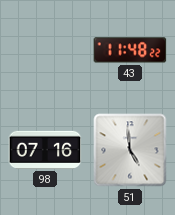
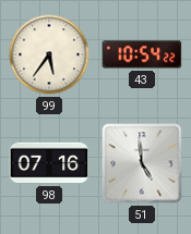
99: none -> 5:36 (49, 54)
43: 11:48 -> 10:54 (142, 54)
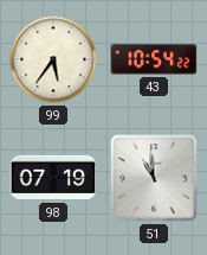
98: 07:16 -> 07:19 (53, 178)
51: 4:59 -> 10:59 (154, 178)
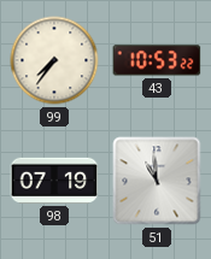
99: 5:36 -> 7:36 (54, 60)
43: 10:54 -> 10:53 (157, 60)
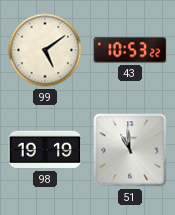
99: 7:36 -> 5:09 (45, 50)
98: 07:19 -> 19:19 (45, 150)
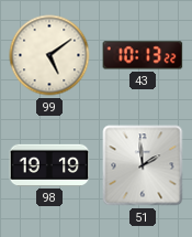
43: 10:53 -> 10:13 (143, 55)
51: 10:59 -> 1:59 (143, 165)
